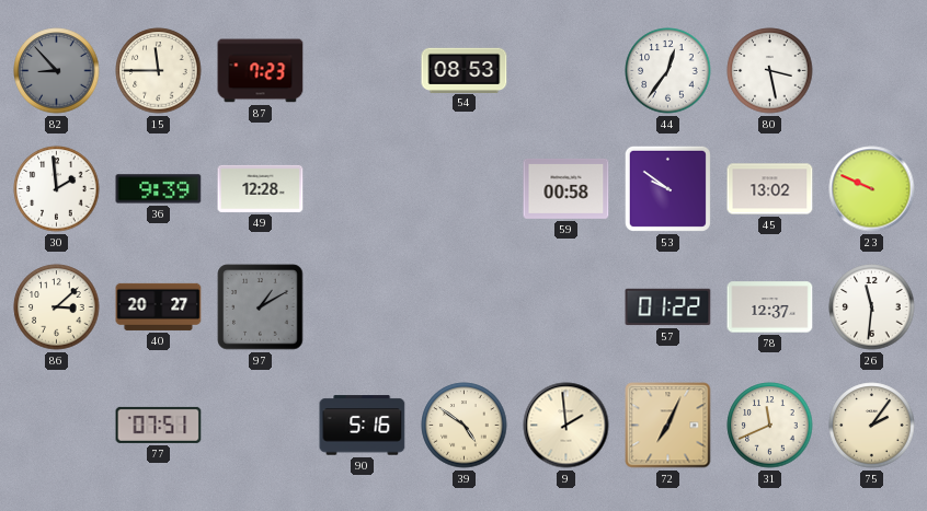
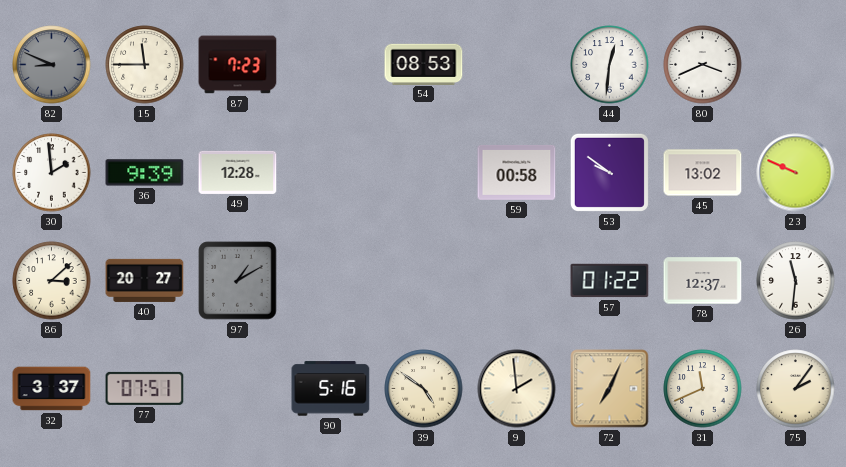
82: 8:53 -> 8:49 (52, 65)
44: 12:36 -> 12:31 (610, 65)
80: 3:28 -> 3:41 (703, 65)
32: none -> 3:37 (52, 389)
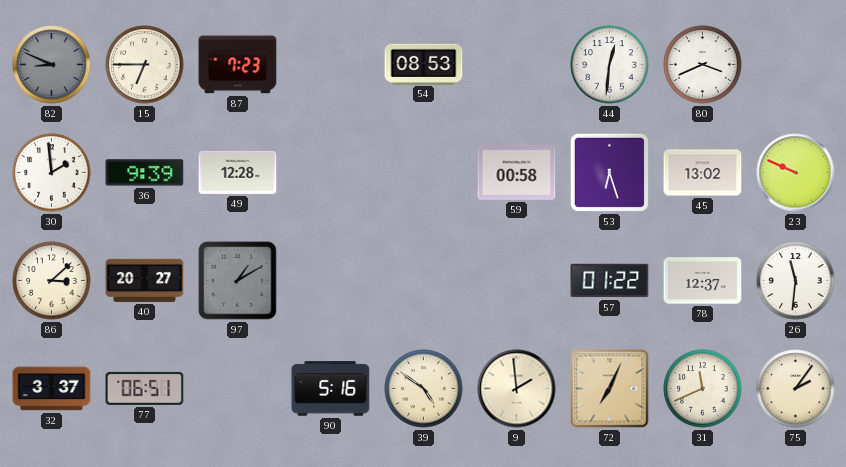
15: 11:45 -> 6:45 (145, 65)
53: 9:51 -> 6:27 (609, 172)
77: 07:51 -> 06:51 (145, 388)
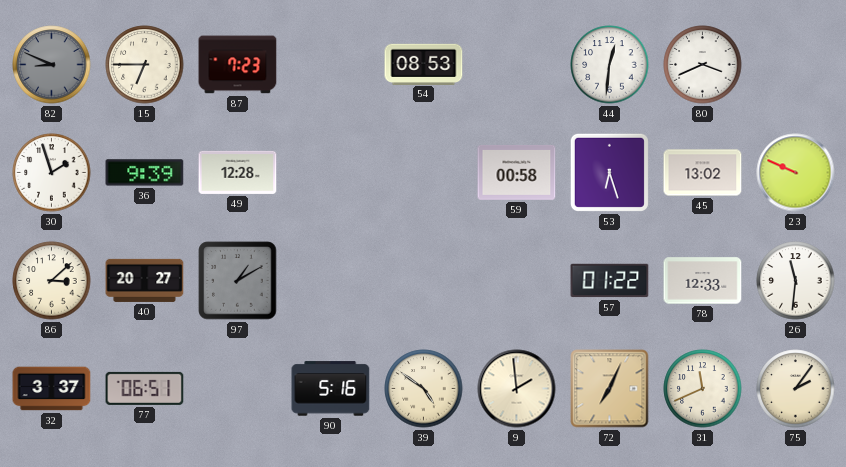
30: 1:59 -> 1:57 (52, 173)
78: 12:37 -> 12:33 (703, 281)
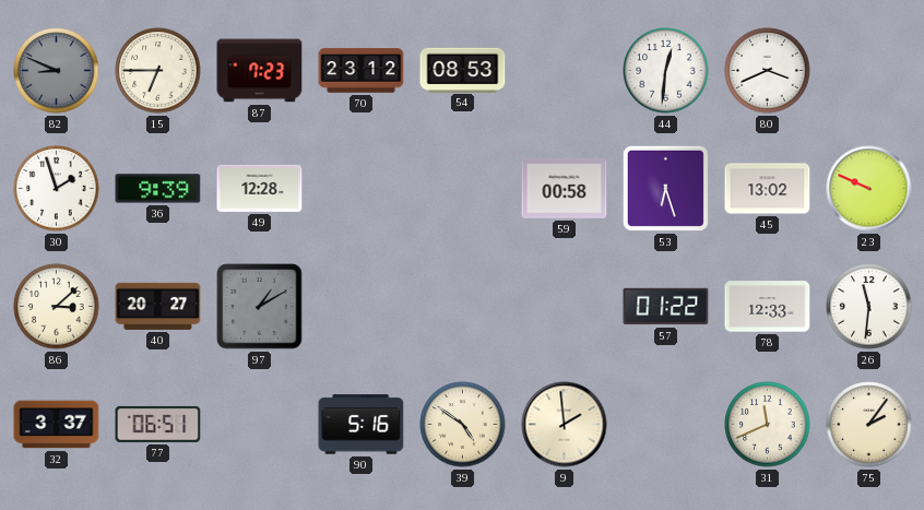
70: none -> 23:12 (362, 71)
72: 7:04 -> none (610, 389)
